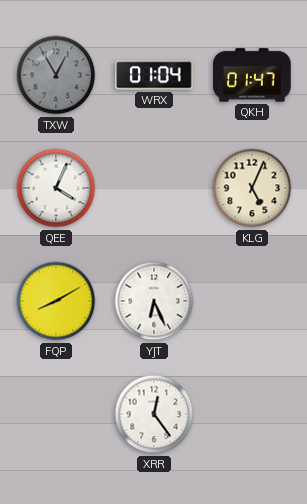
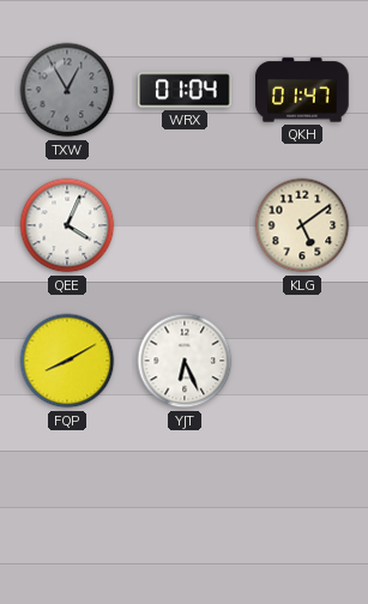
KLG: 5:04 -> 5:09 (302, 225)
XRR: 12:24 -> none (154, 414)
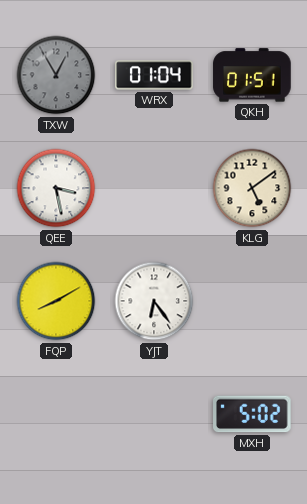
QKH: 01:47 -> 01:51 (252, 75)
QEE: 4:04 -> 3:28 (56, 188)
YJT: 6:26 -> 6:24 (154, 301)
MXH: none -> 5:02 (253, 414)
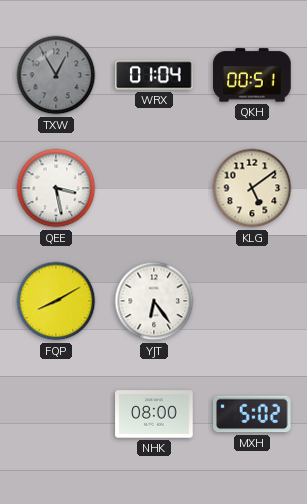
QKH: 01:51 -> 00:51 (252, 75)
NHK: none -> 08:00 (154, 414)
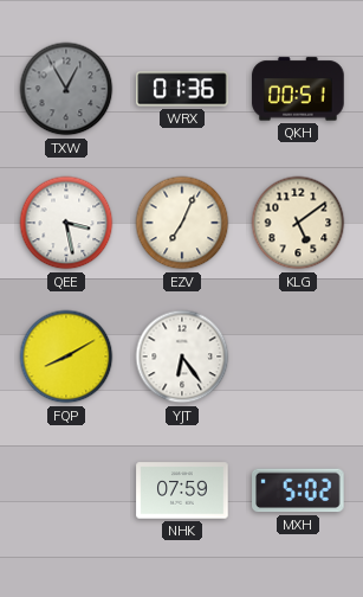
WRX: 01:04 -> 01:36 (182, 89)
EZV: none -> 7:04 (182, 223)
NHK: 08:00 -> 07:59 (182, 490)
